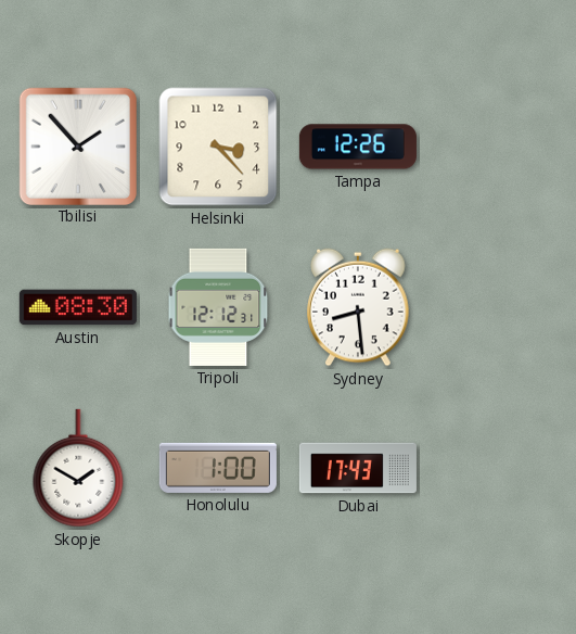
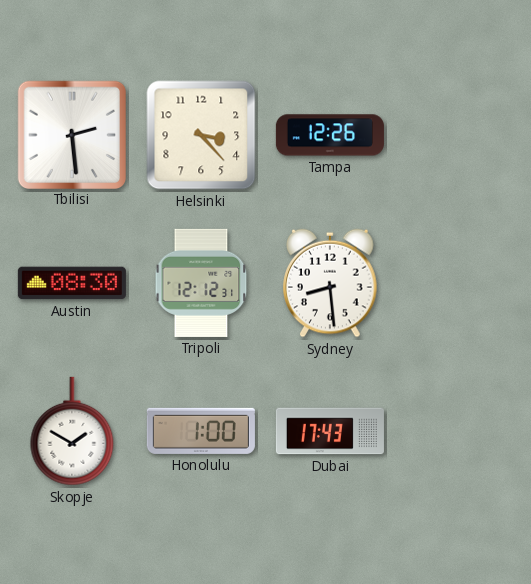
Tbilisi: 1:53 -> 2:29 (71, 134)
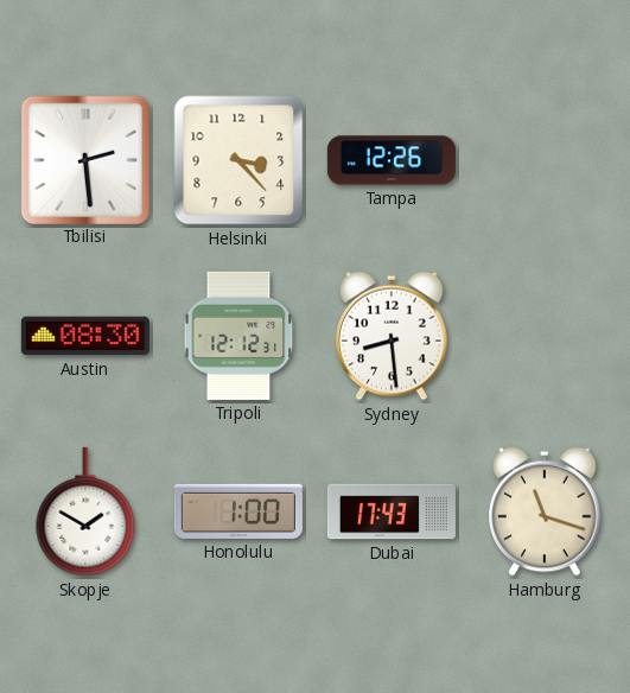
Hamburg: none -> 11:18 (545, 511)
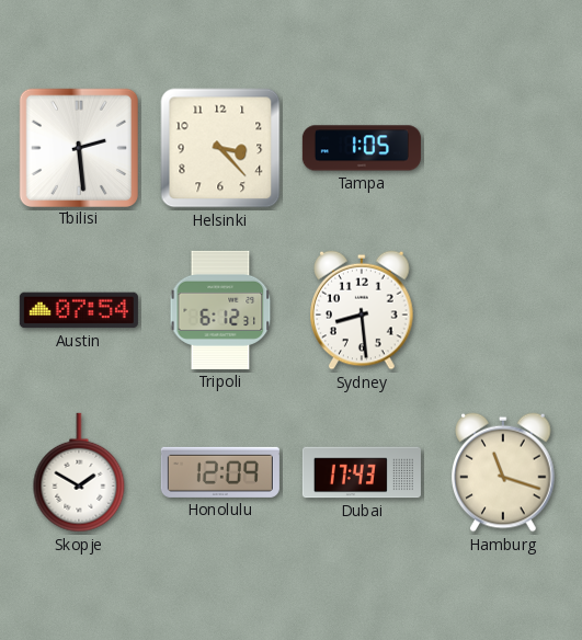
Tampa: 12:26 -> 1:05 (362, 148)
Austin: 08:30 -> 07:54 (79, 310)
Tripoli: 12:12 -> 6:12 (220, 310)
Honolulu: 1:00 -> 12:09 (220, 472)
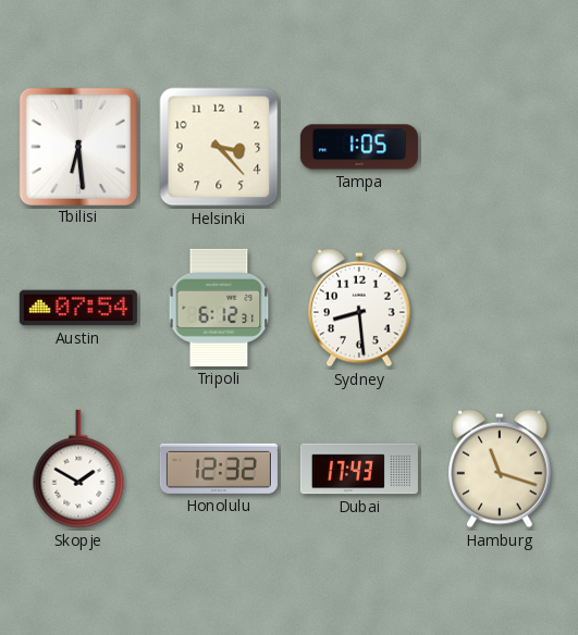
Tbilisi: 2:29 -> 6:29 (77, 146)
Honolulu: 12:09 -> 12:32 (219, 469)
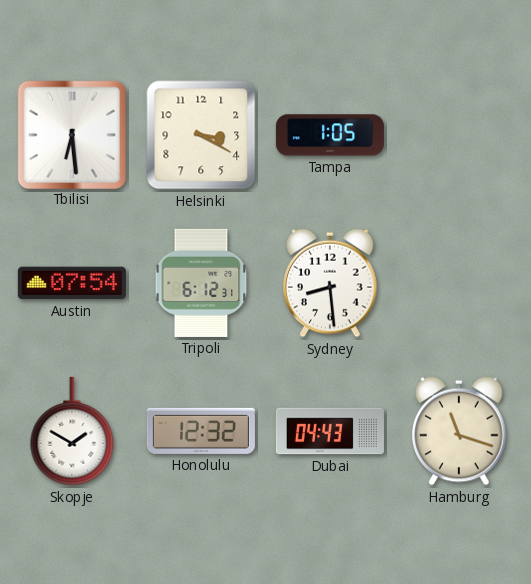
Helsinki: 3:23 -> 3:20 (201, 135)
Dubai: 17:43 -> 04:43 (330, 431)
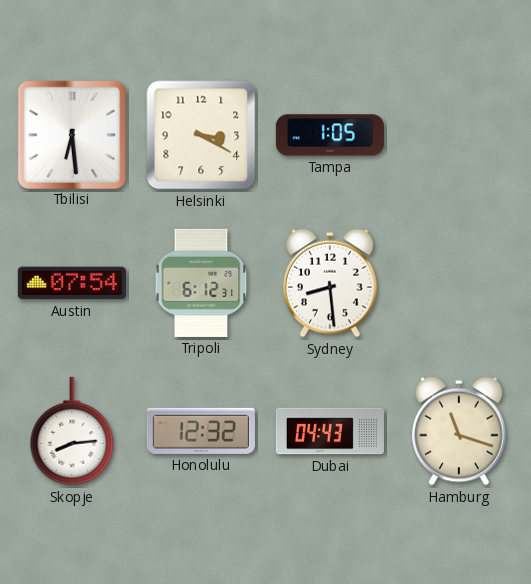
Skopje: 1:50 -> 8:14 (72, 431)
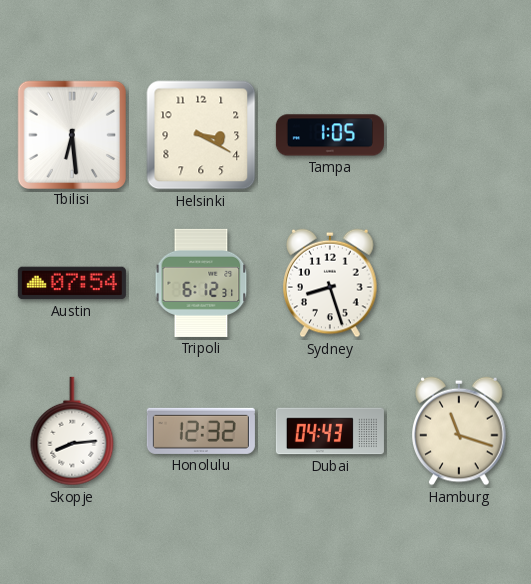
Sydney: 8:29 -> 8:27 (330, 283)
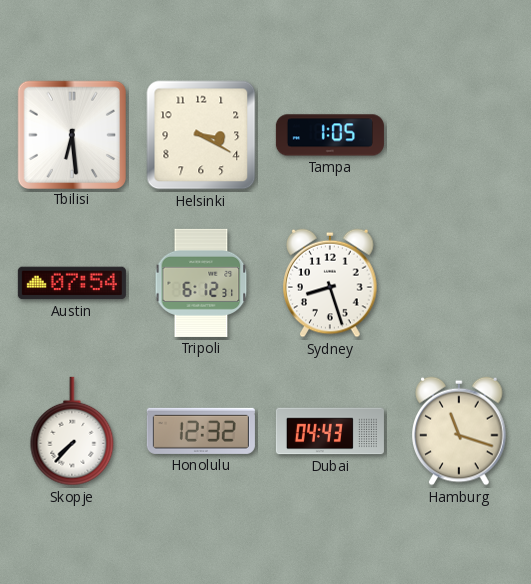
Skopje: 8:14 -> 7:37 (72, 431)
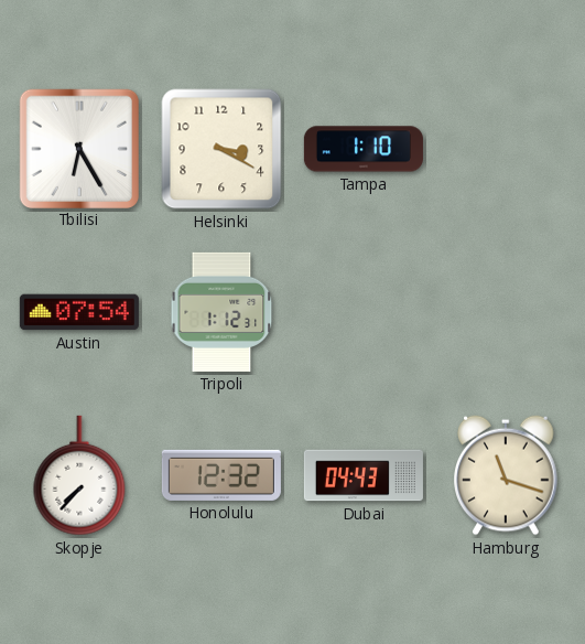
Tbilisi: 6:29 -> 6:25 (78, 148)
Tampa: 1:05 -> 1:10 (364, 149)
Tripoli: 6:12 -> 1:12 (221, 312)
Sydney: 8:27 -> none (330, 283)
